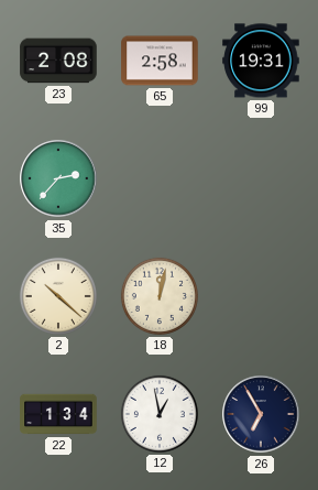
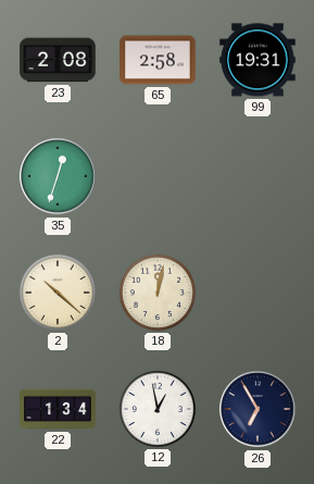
35: 2:37 -> 12:33 (58, 176)
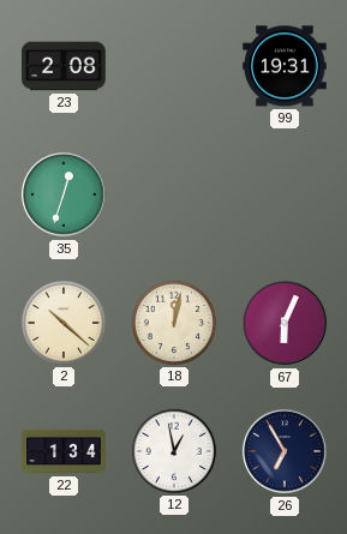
65: 2:58 -> none (158, 60)
67: none -> 6:04 (285, 323)
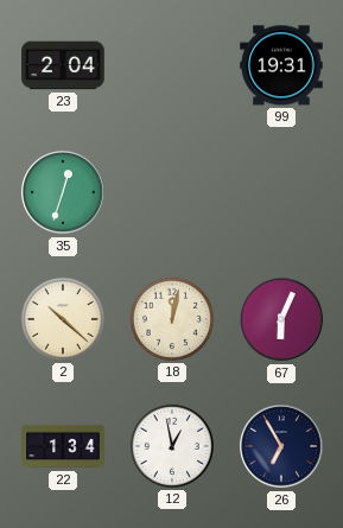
23: 2:08 -> 2:04 (63, 65)
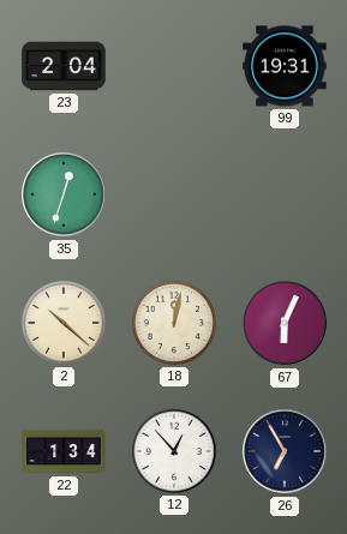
12: 12:58 -> 12:53 (174, 451)
